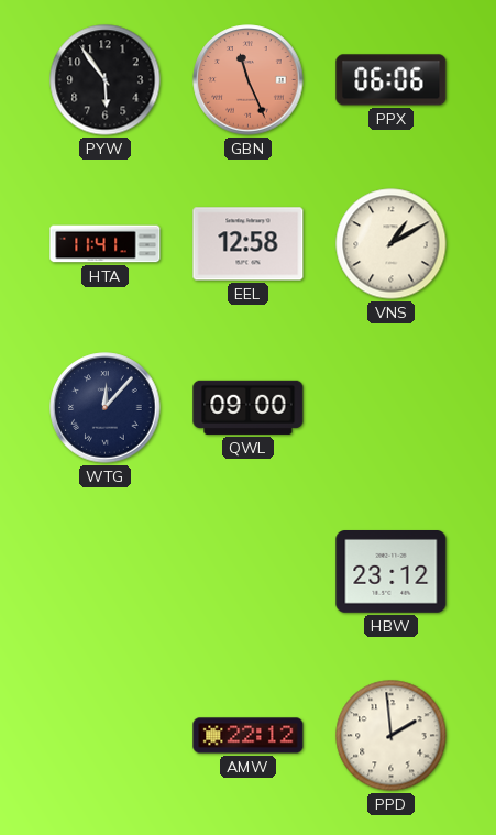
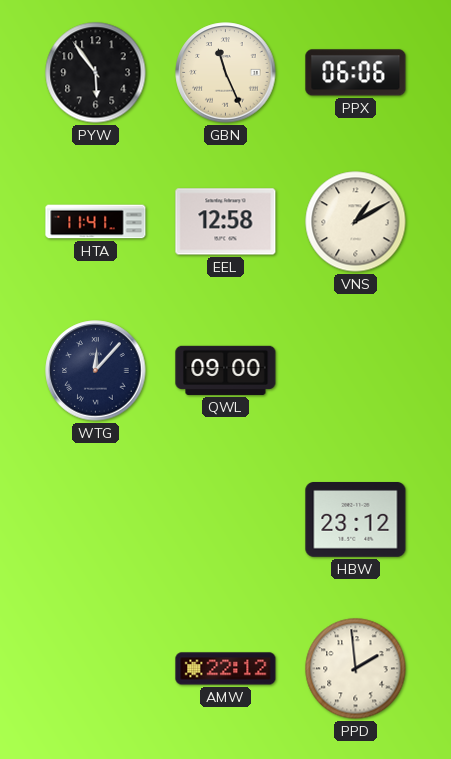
GBN dial: salmon -> cream (226, 73)
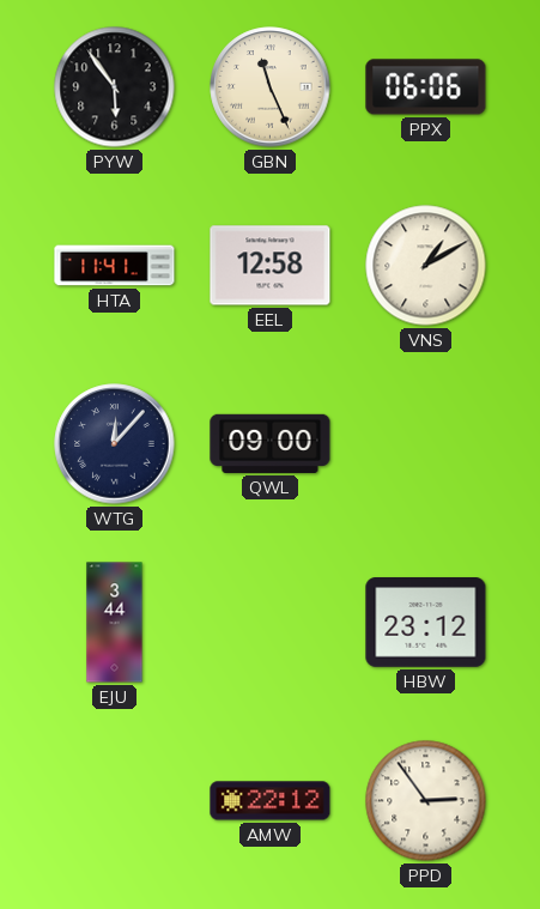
EJU: none -> 3:44 (115, 623)
PPD: 1:59 -> 2:54 (426, 801)
